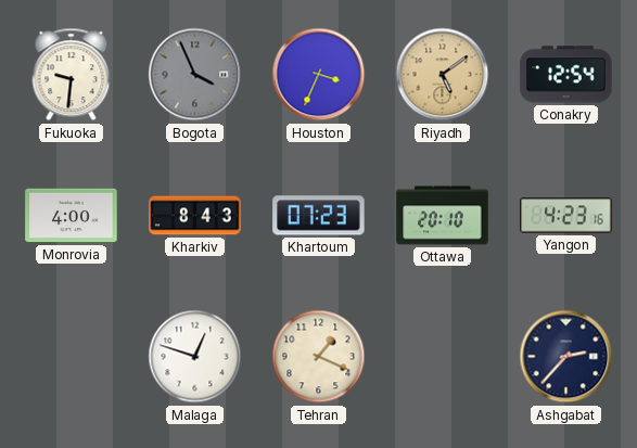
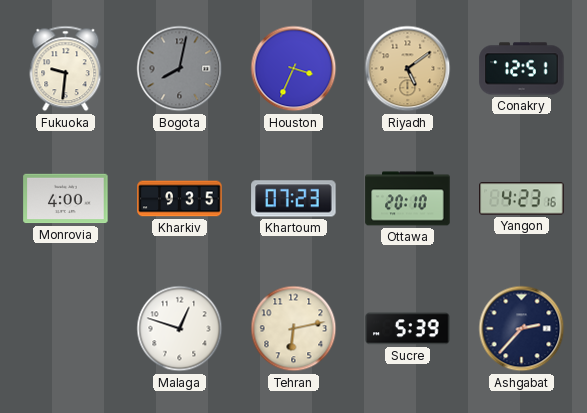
Bogota: 3:56 -> 8:02 (180, 69)
Conakry: 12:54 -> 12:51 (522, 69)
Kharkiv: 8:43 -> 9:35 (180, 199)
Tehran: 1:19 -> 6:13 (294, 329)
Sucre: none -> 5:39 (408, 329)
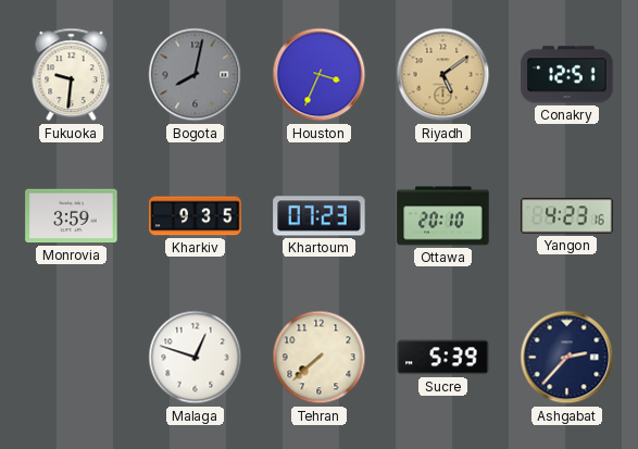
Monrovia: 4:00 -> 3:59 (72, 216)
Tehran: 6:13 -> 7:38 (320, 358)
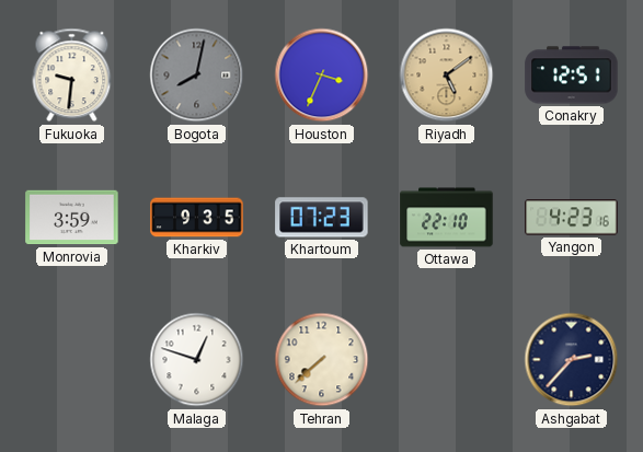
Ottawa: 20:10 -> 22:10 (447, 218)
Sucre: 5:39 -> none (443, 358)
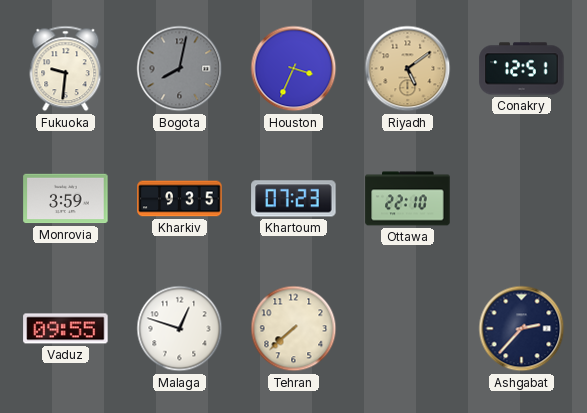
Yangon: 4:23 -> none (572, 218)
Vaduz: none -> 09:55 (66, 329)
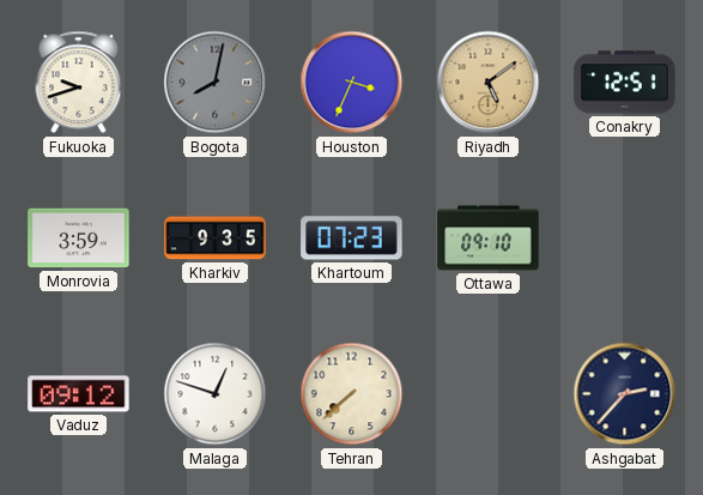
Fukuoka: 9:31 -> 9:42 (79, 83)
Ottawa: 22:10 -> 09:10 (489, 239)
Vaduz: 09:55 -> 09:12 (79, 394)
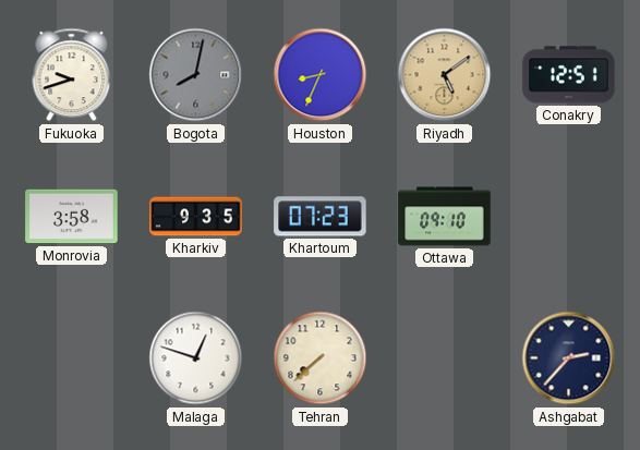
Houston: 3:34 -> 8:34 (321, 75)
Monrovia: 3:59 -> 3:58 (72, 217)
Vaduz: 09:12 -> none (79, 394)
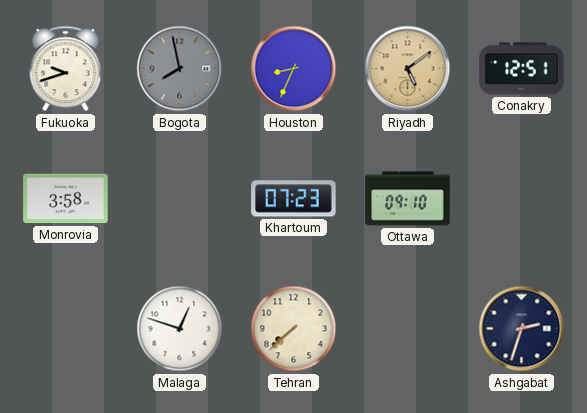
Bogota: 8:02 -> 7:58 (180, 69)
Kharkiv: 9:35 -> none (196, 217)
Ashgabat: 2:37 -> 2:33 (522, 329)
